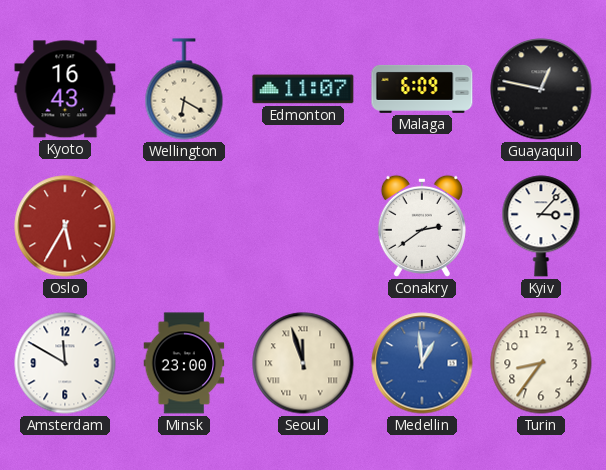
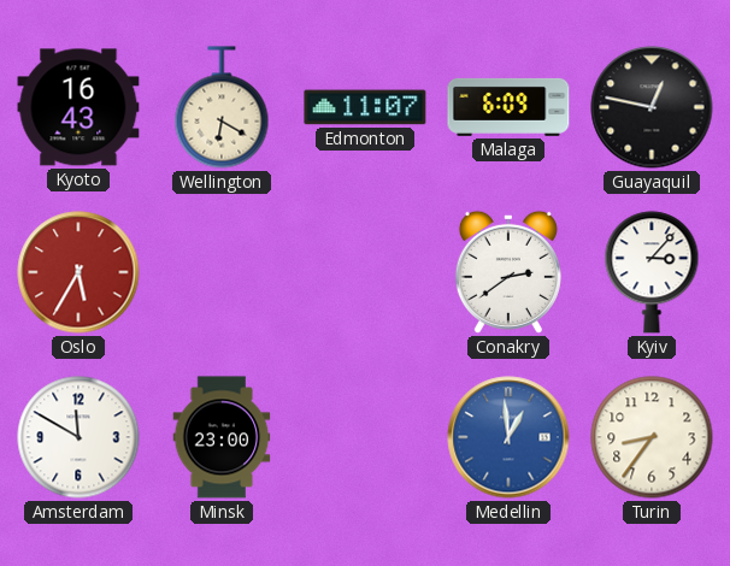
Seoul: 11:57 -> none (303, 363)
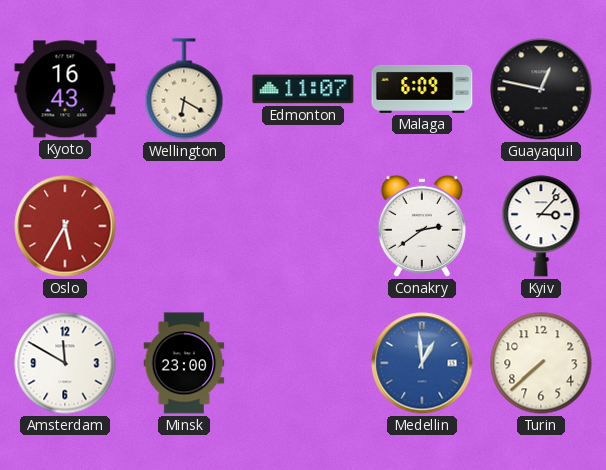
Turin: 8:36 -> 7:38 (541, 363)
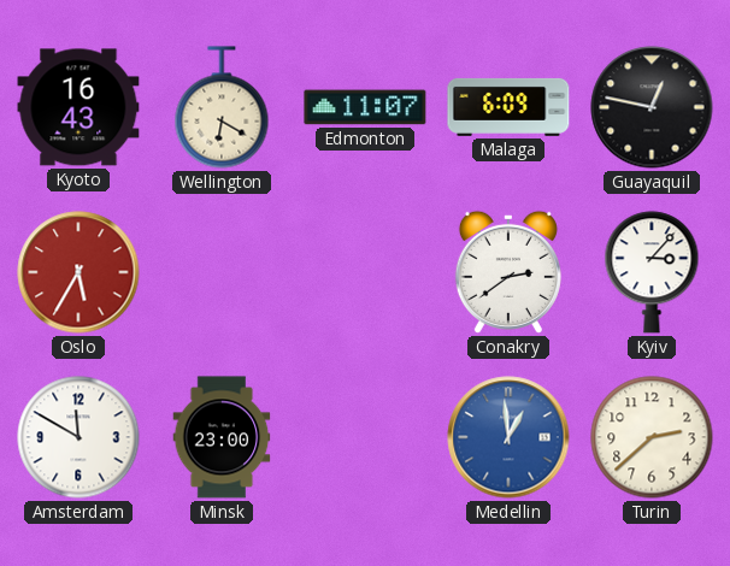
Turin: 7:38 -> 2:38 (652, 437)
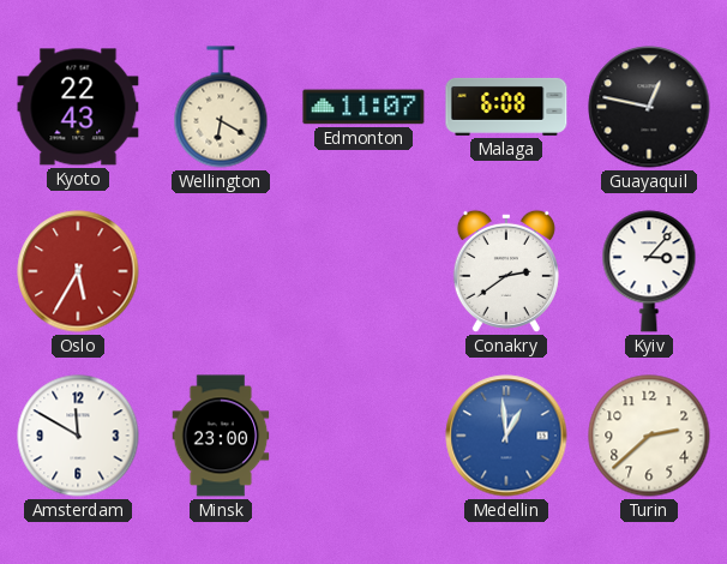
Kyoto: 16:43 -> 22:43 (78, 107)
Malaga: 6:09 -> 6:08 (506, 107)
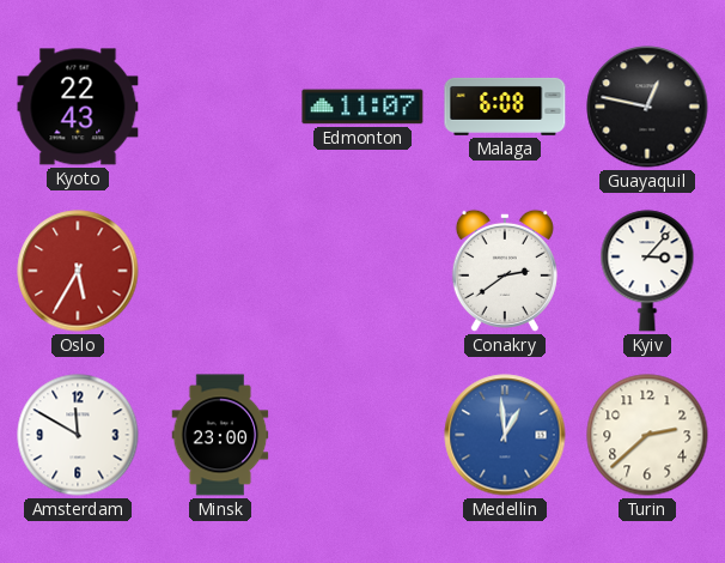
Wellington: 6:20 -> none (221, 107)
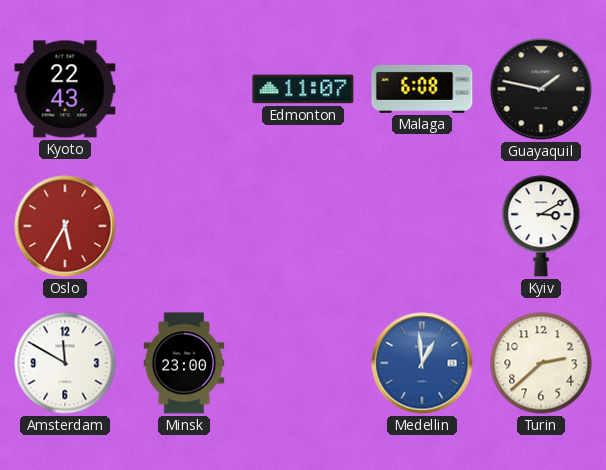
Guayaquil: 12:47 -> 1:47 (541, 89)
Conakry: 2:39 -> none (505, 271)
Kyiv: 3:07 -> 3:10 (541, 226)
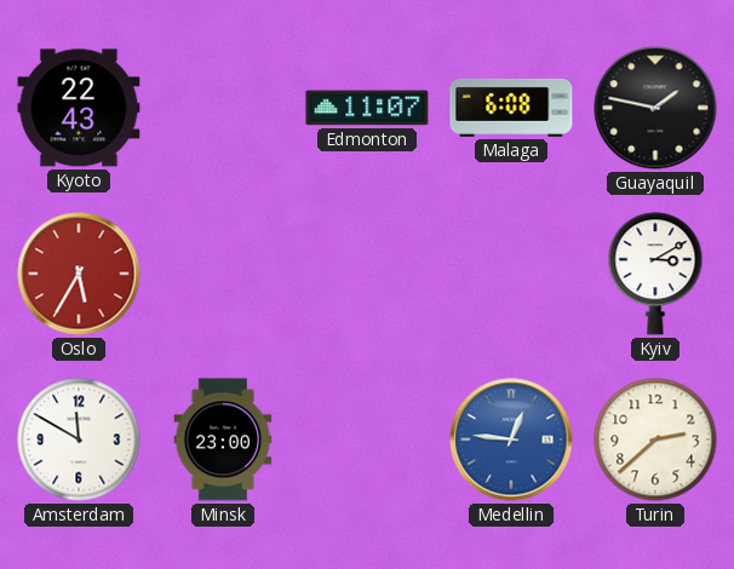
Medellin: 12:59 -> 12:46 (511, 439)
